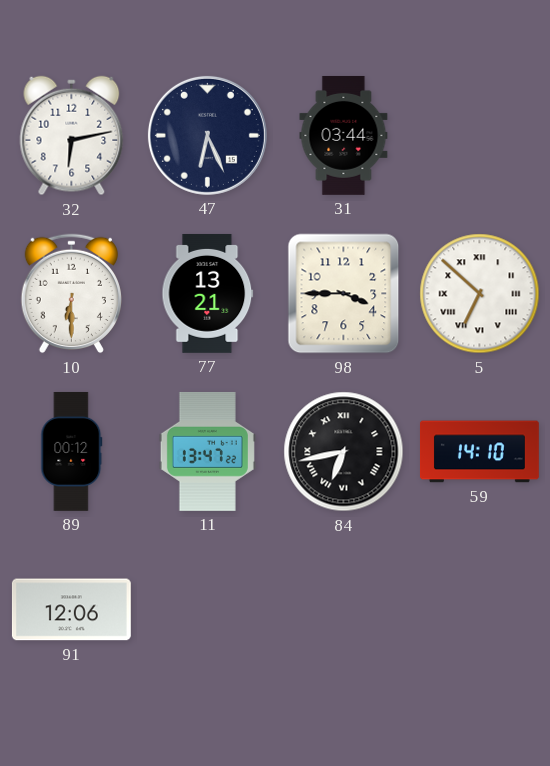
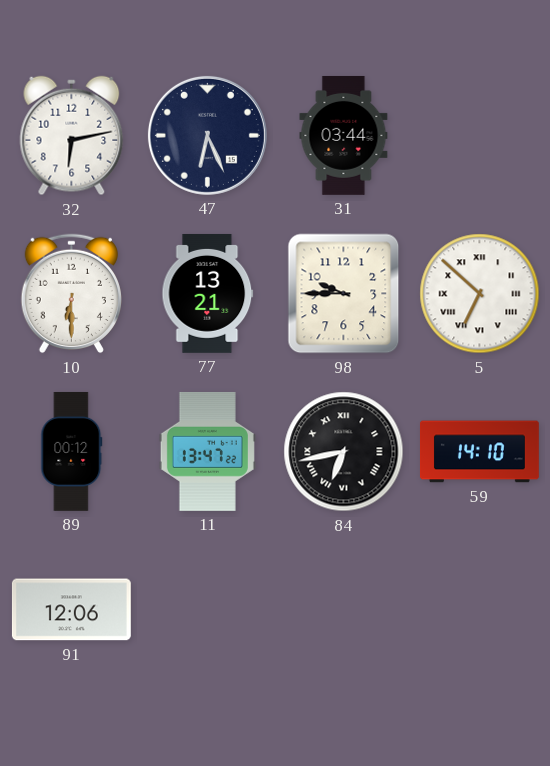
98: 3:45 -> 9:45 (344, 294)
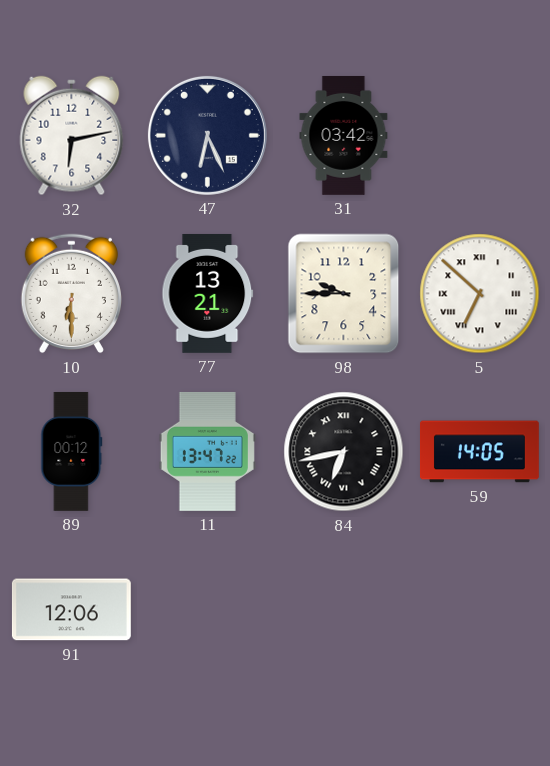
31: 03:44 -> 03:42 (344, 135)
59: 14:10 -> 14:05 (479, 452)
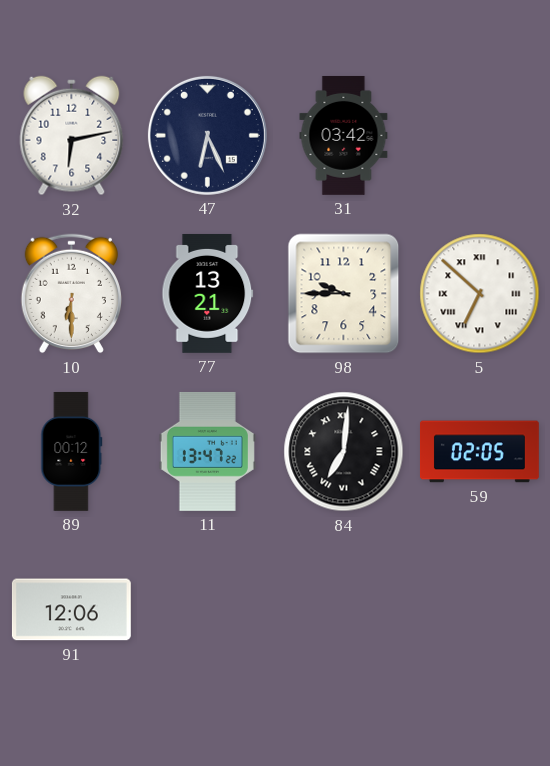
84: 6:43 -> 7:01 (344, 452)
59: 14:05 -> 02:05 (479, 452)
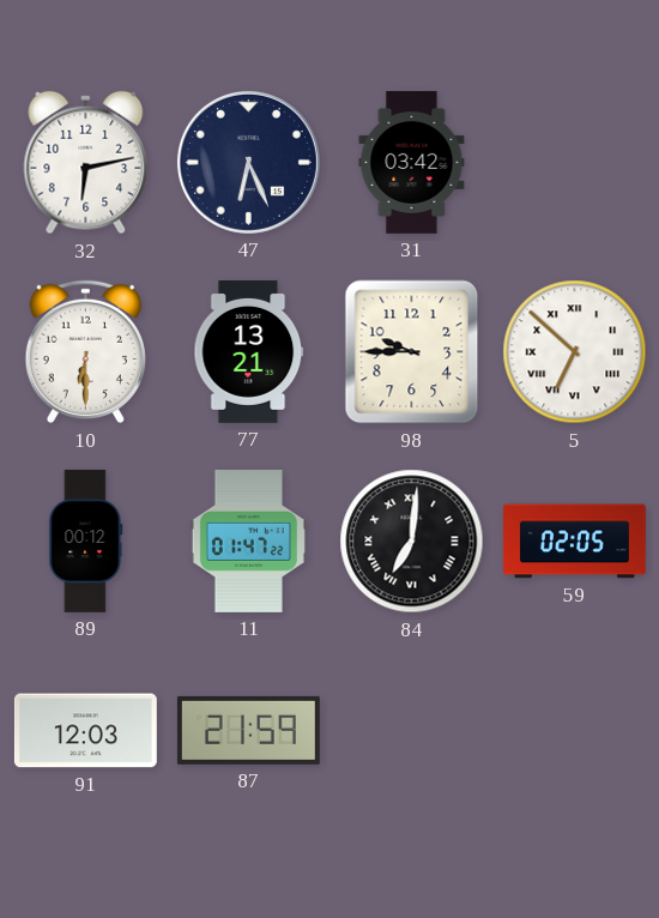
11: 13:47 -> 01:47 (248, 540)
91: 12:06 -> 12:03 (85, 731)
87: none -> 21:59 (248, 730)
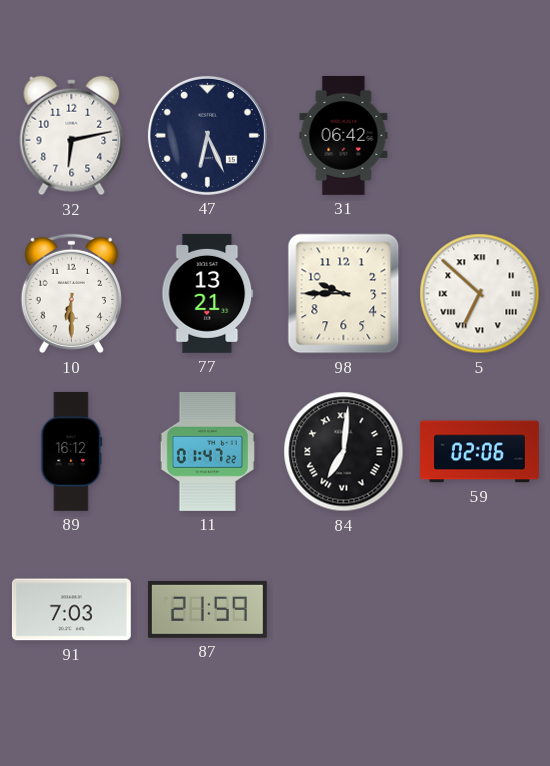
31: 03:42 -> 06:42 (344, 135)
89: 00:12 -> 16:12 (72, 451)
59: 02:05 -> 02:06 (479, 452)
91: 12:03 -> 7:03 (71, 610)
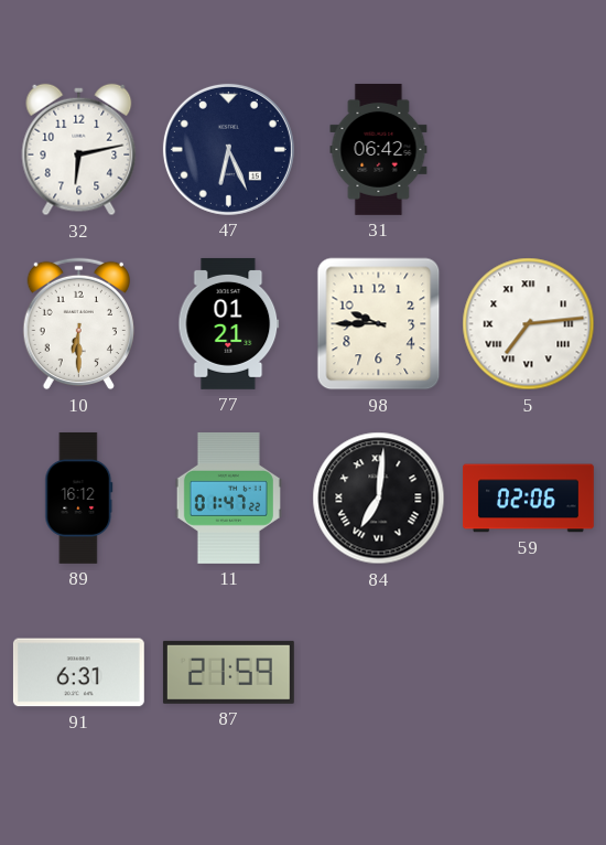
77: 13:21 -> 01:21 (229, 323)
5: 6:52 -> 7:14 (529, 324)
91: 7:03 -> 6:31 (78, 673)
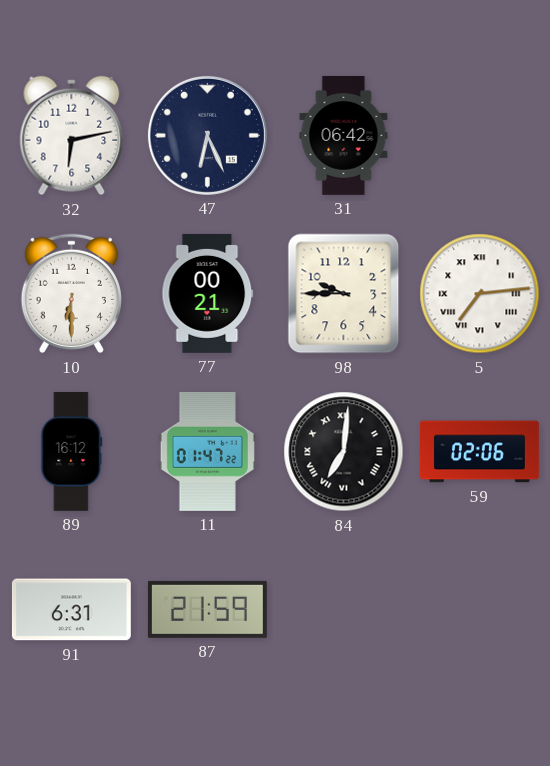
77: 01:21 -> 00:21 (208, 293)
